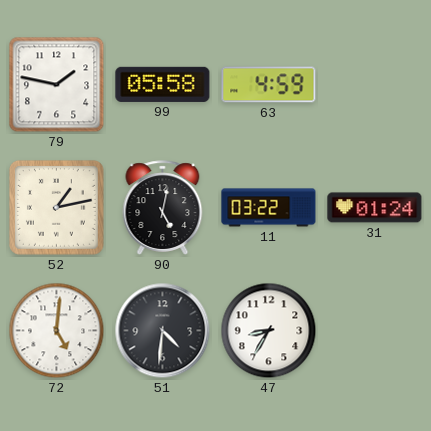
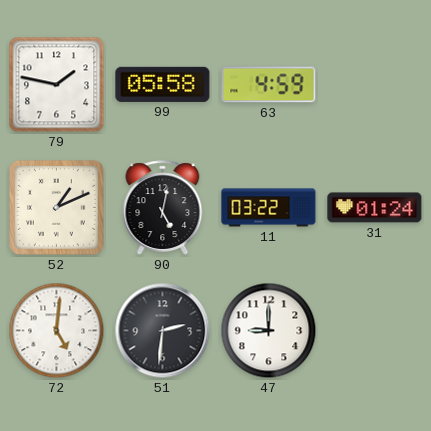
52: 1:13 -> 1:11 (56, 207)
51: 4:31 -> 2:31 (163, 331)
47: 8:35 -> 9:00 (269, 331)
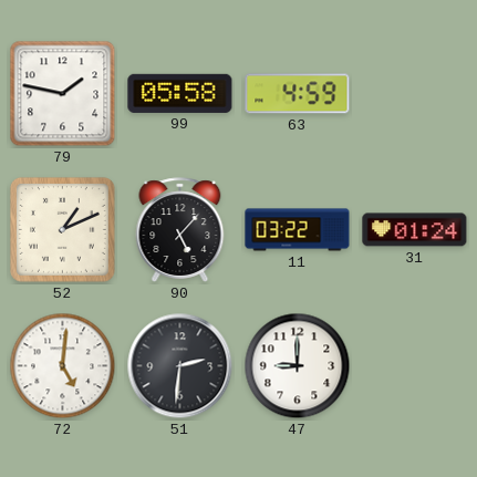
90: 5:02 -> 5:07 (180, 230)
